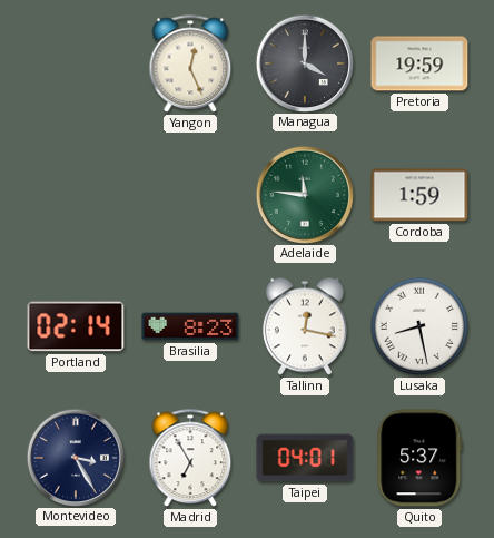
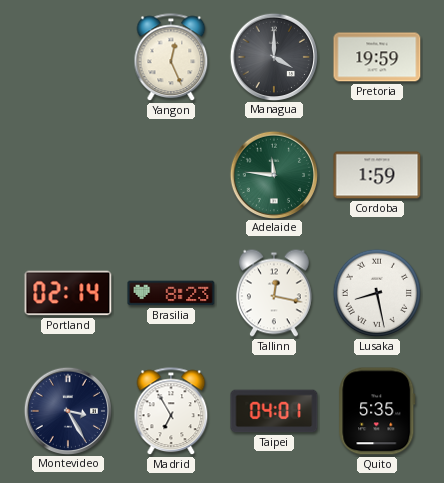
Quito: 5:37 -> 5:35 (377, 411)
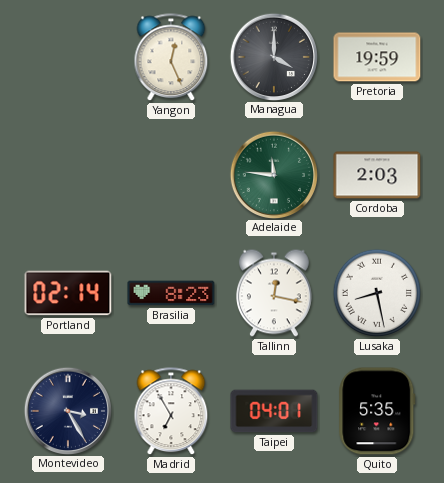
Cordoba: 1:59 -> 2:03 (377, 175)
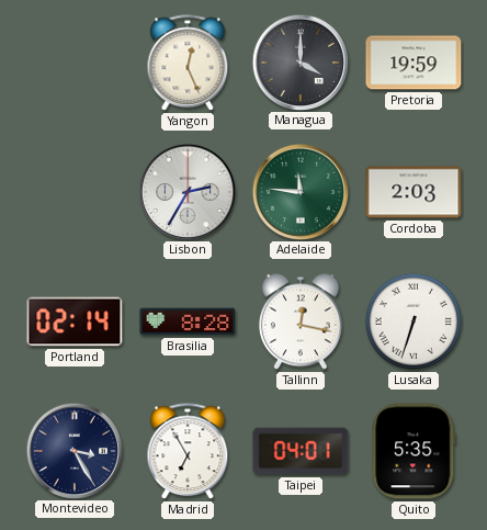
Lisbon: none -> 2:35 (186, 191)
Brasilia: 8:23 -> 8:28 (188, 322)
Lusaka: 8:28 -> 6:33 (414, 322)
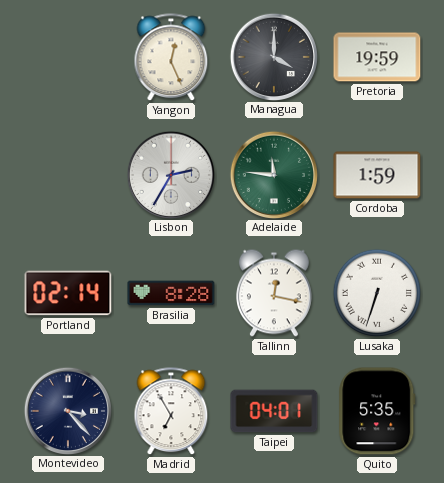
Cordoba: 2:03 -> 1:59 (377, 175)
Montevideo: 3:25 -> 3:23 (67, 410)
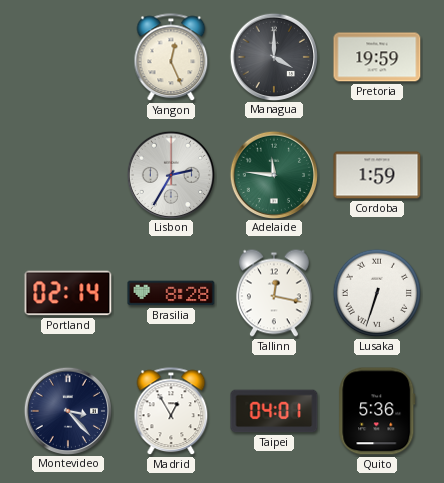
Madrid: 6:55 -> 12:55 (171, 412)
Quito: 5:35 -> 5:36 (377, 411)
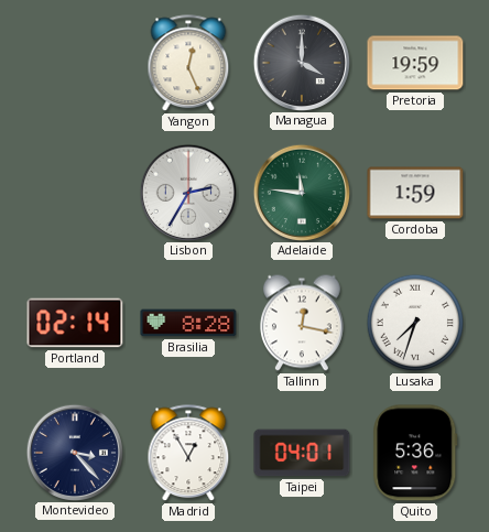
Lusaka: 6:33 -> 7:33 (415, 323)
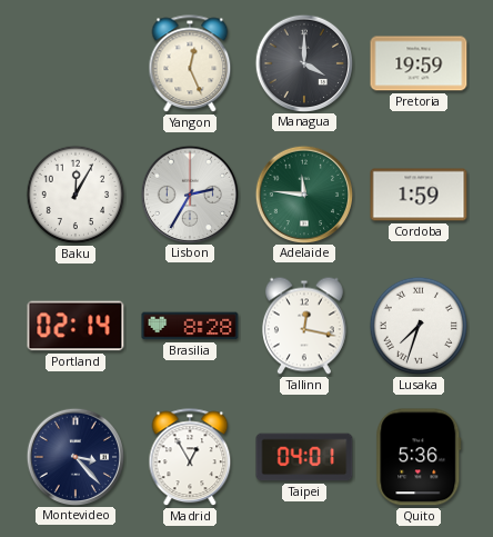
Baku: none -> 12:05 (76, 195)
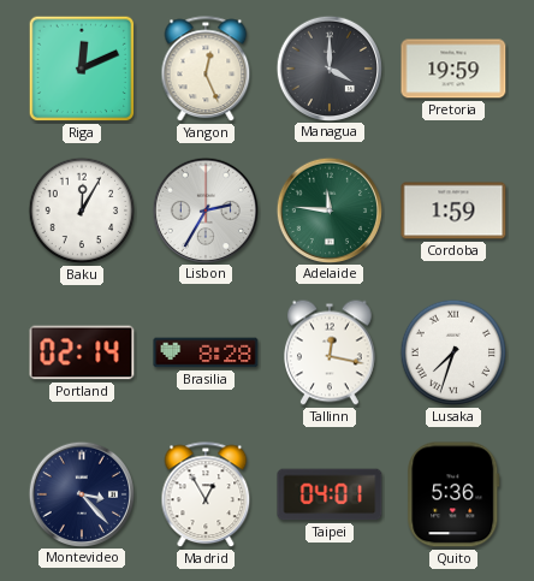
Riga: none -> 12:11 (82, 69)
